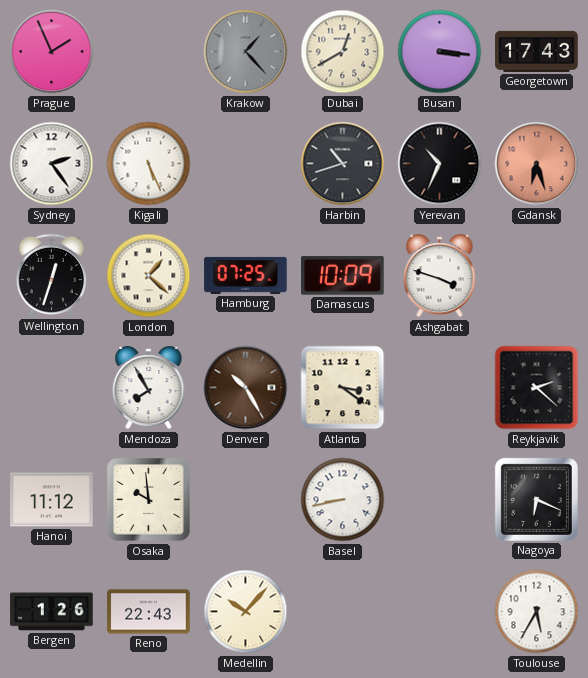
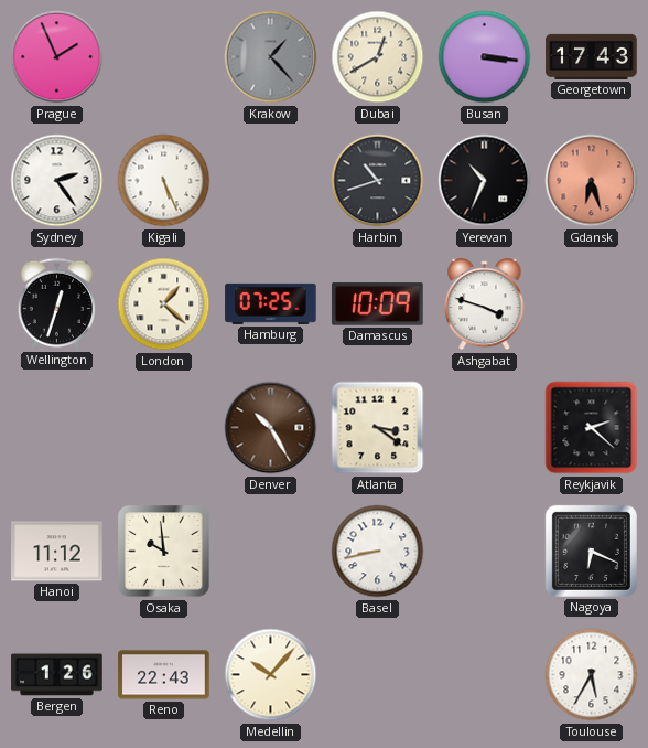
Mendoza: 7:55 -> none (149, 388)
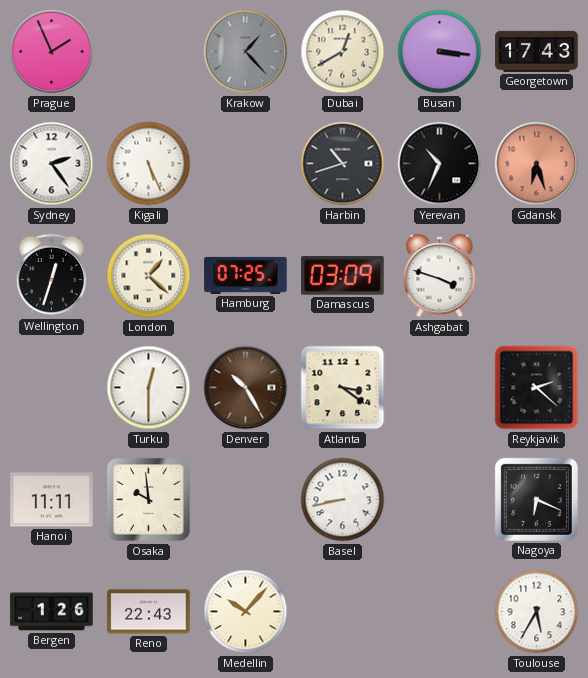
Damascus: 10:09 -> 03:09 (343, 276)
Turku: none -> 12:30 (149, 388)
Hanoi: 11:12 -> 11:11 (52, 500)
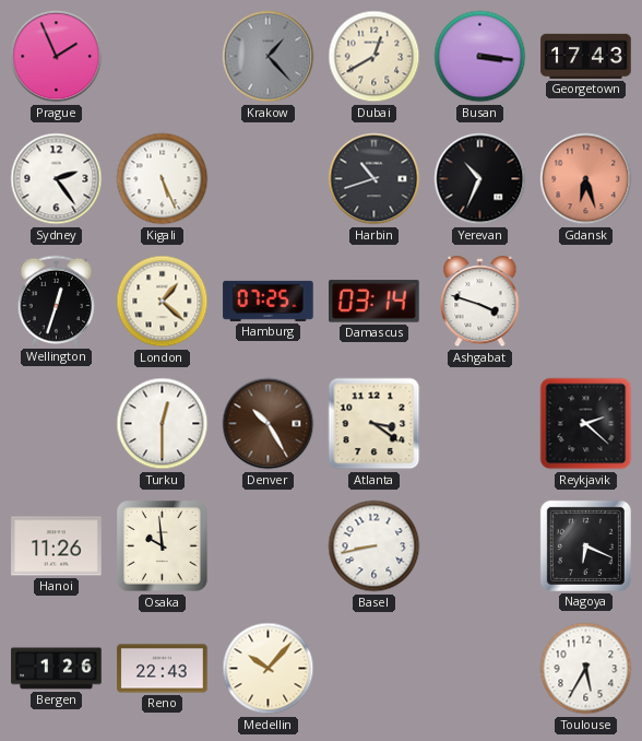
Damascus: 03:09 -> 03:14 (374, 302)
Hanoi: 11:11 -> 11:26 (57, 546)
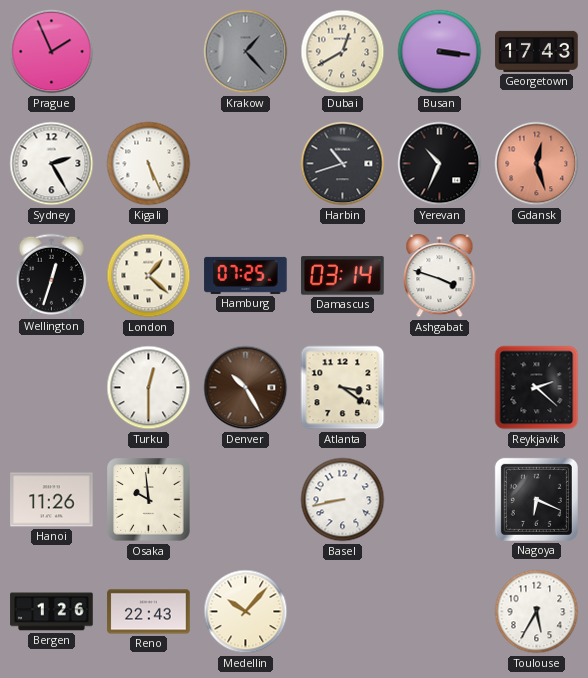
Sydney: 2:24 -> 2:25 (52, 164)
Gdansk: 6:27 -> 12:27 (537, 164)
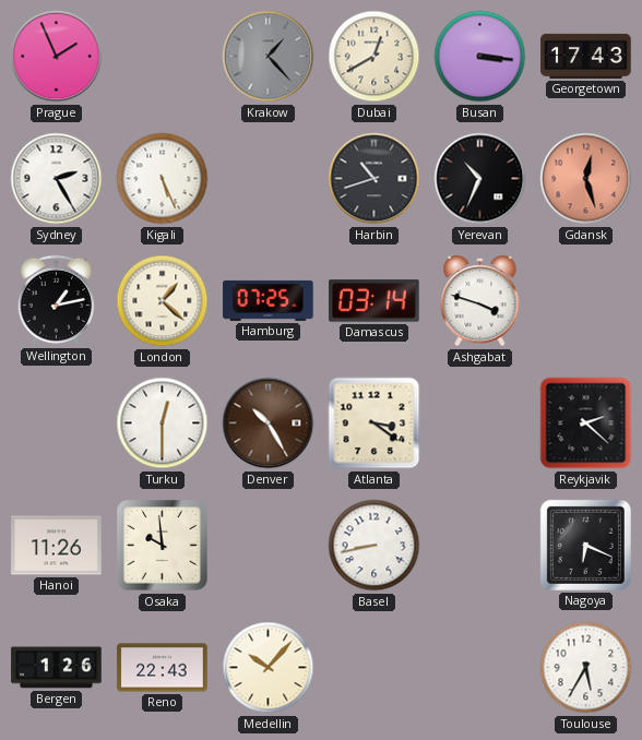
Wellington: 12:33 -> 1:13 (56, 300)
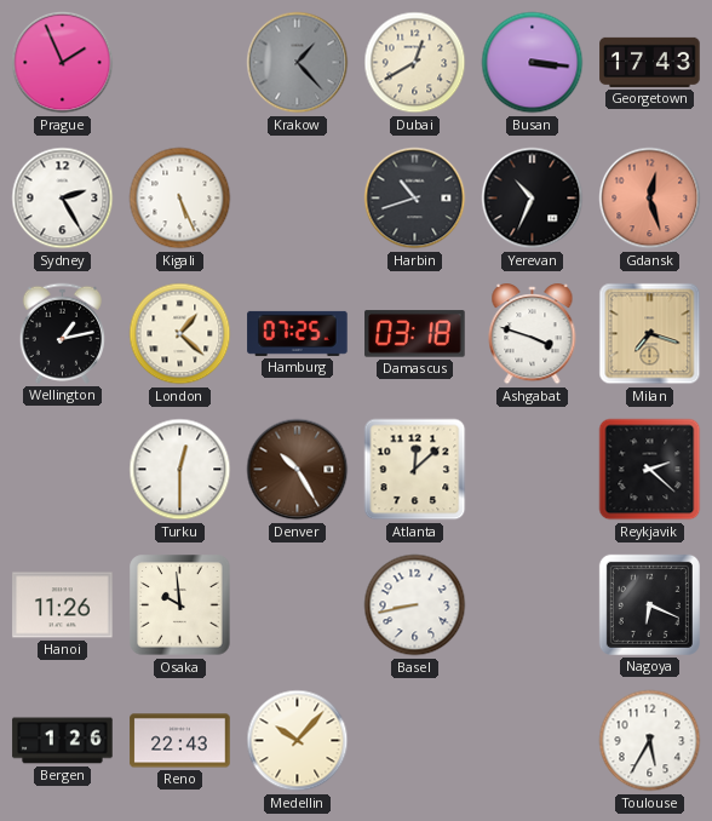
Damascus: 03:14 -> 03:18 (415, 334)
Milan: none -> 7:18 (650, 334)
Atlanta: 3:21 -> 12:08 (415, 470)
